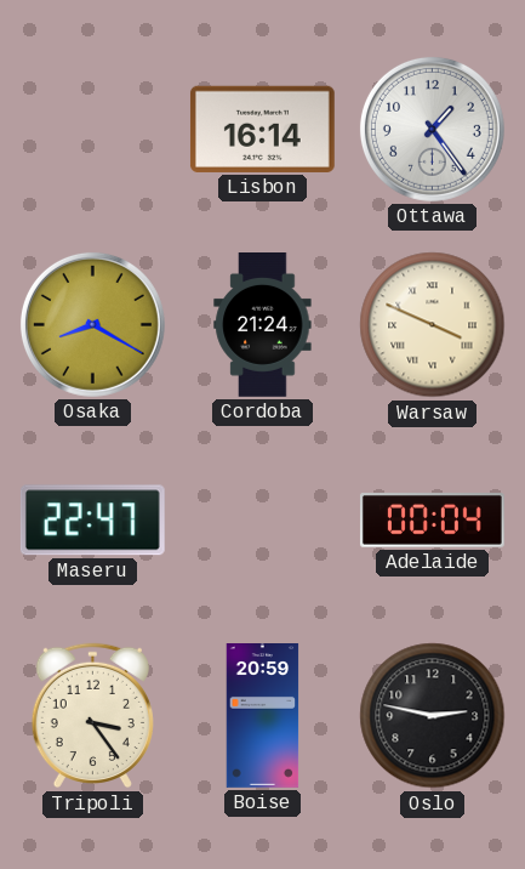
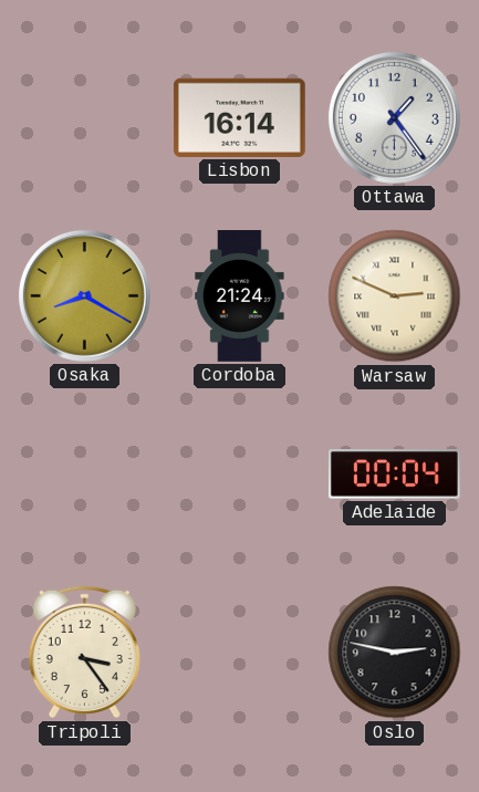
Warsaw: 3:49 -> 2:49 (395, 296)
Maseru: 22:47 -> none (92, 521)
Boise: 20:59 -> none (263, 716)
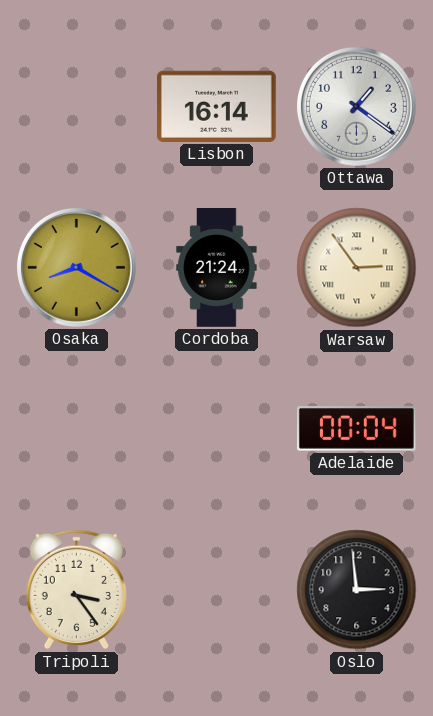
Ottawa: 1:24 -> 1:21 (356, 106)
Warsaw: 2:49 -> 2:54 (357, 268)
Oslo: 2:47 -> 2:59 (357, 590)
